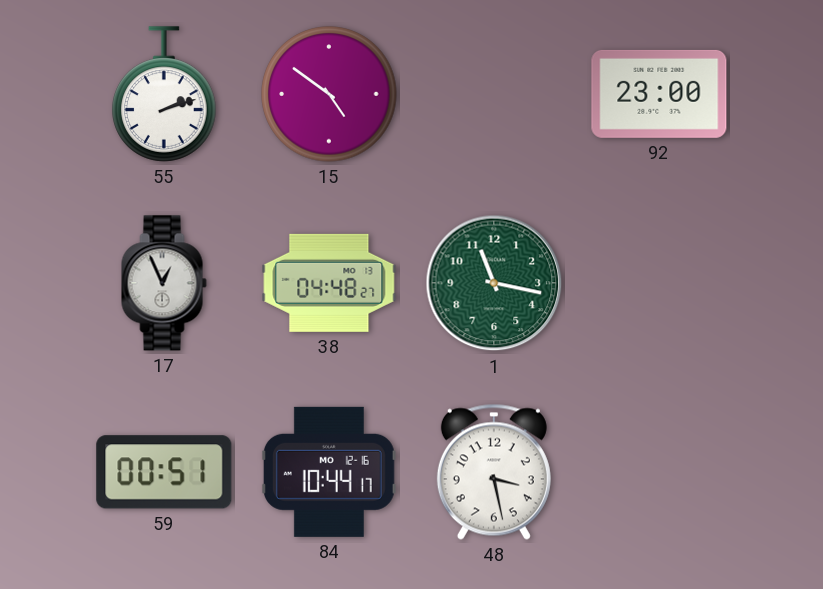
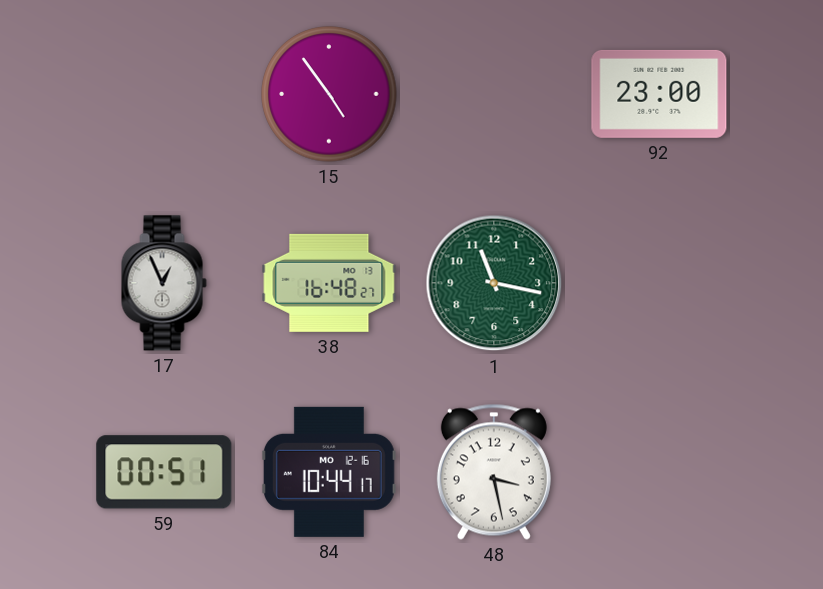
55: 2:12 -> none (164, 94)
15: 4:51 -> 4:54 (329, 94)
38: 04:48 -> 16:48 (329, 283)
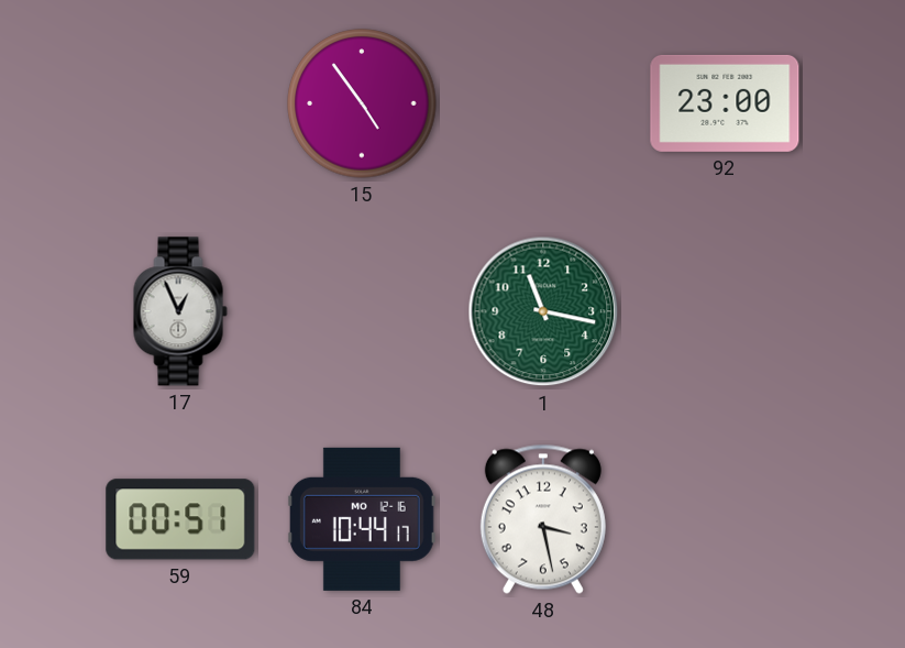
38: 16:48 -> none (329, 283)
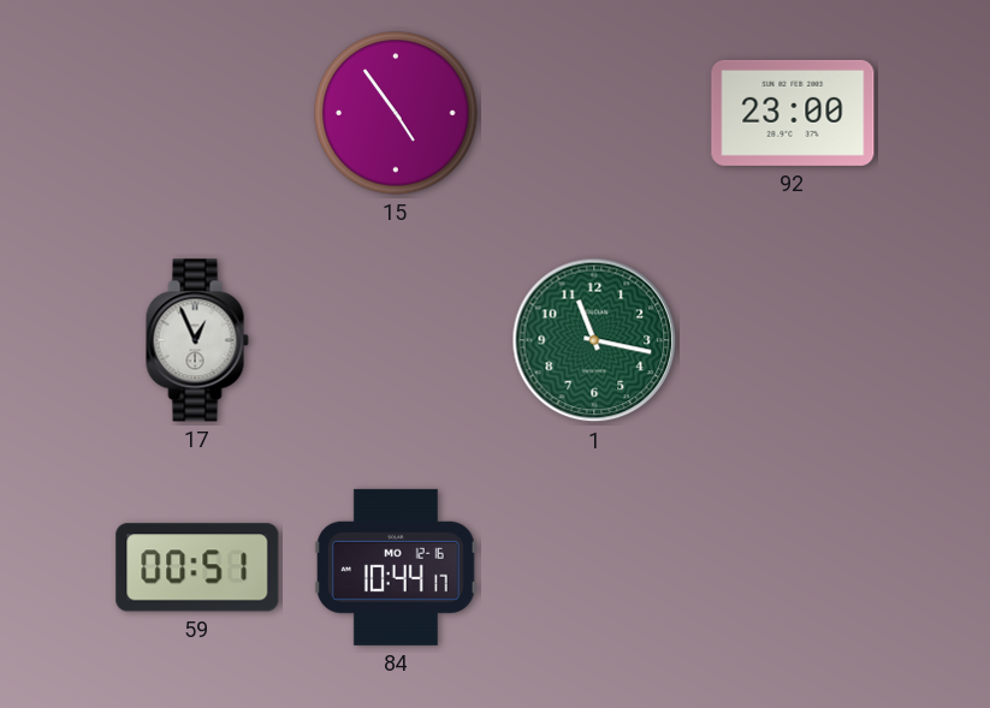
48: 3:28 -> none (543, 519)
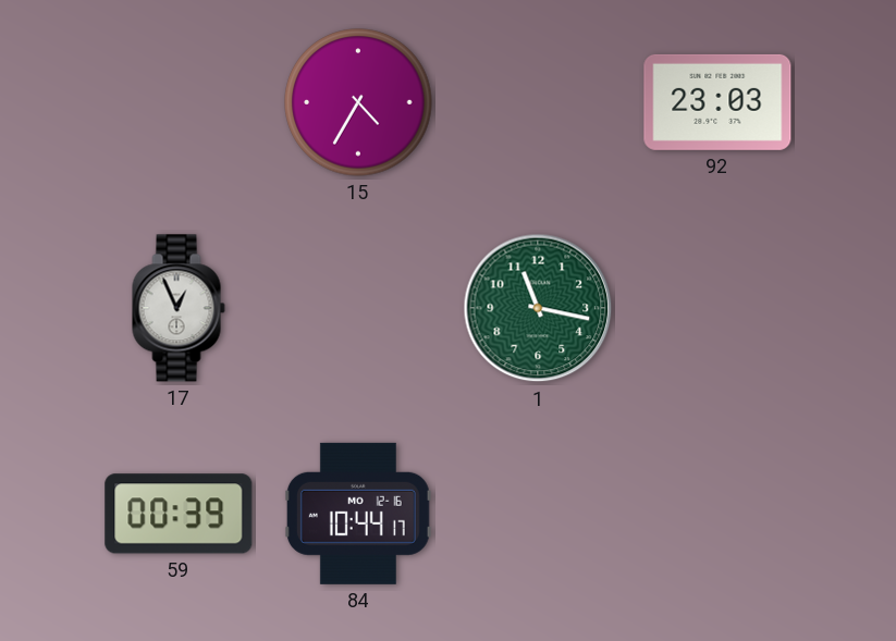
15: 4:54 -> 4:35 (358, 102)
92: 23:00 -> 23:03 (717, 102)
59: 00:51 -> 00:39 (179, 514)
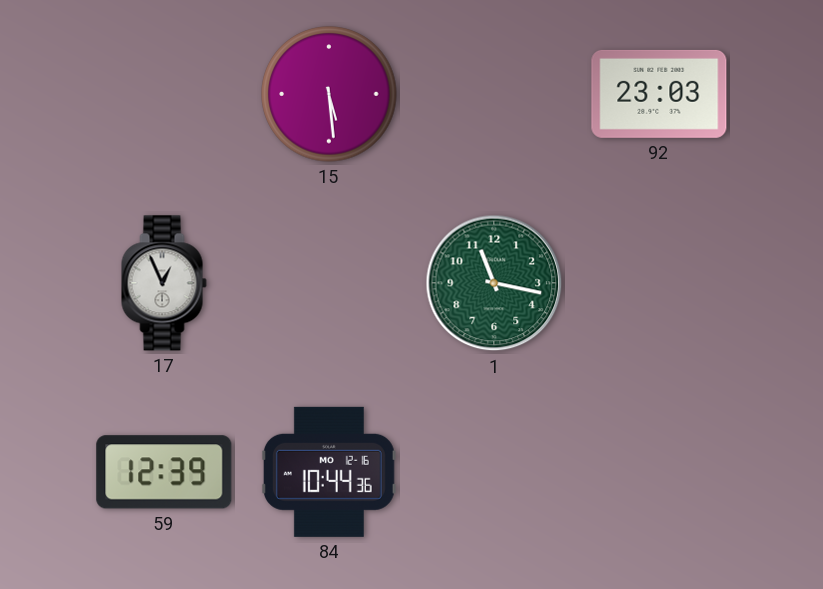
15: 4:35 -> 5:29 (329, 94)
59: 00:39 -> 12:39 (164, 472)
84: 10:44:17 -> 10:44:36 (329, 472)
